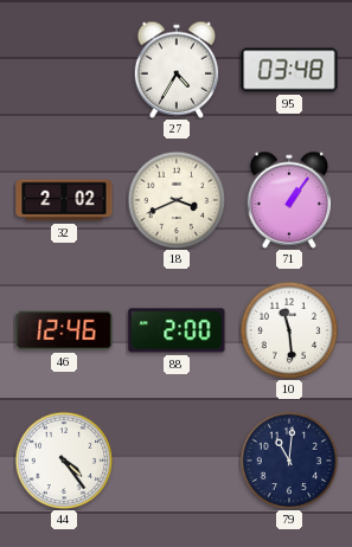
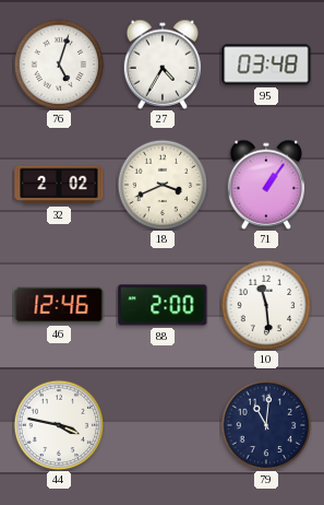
76: none -> 5:03 (59, 64)
44: 4:24 -> 3:47 (59, 425)
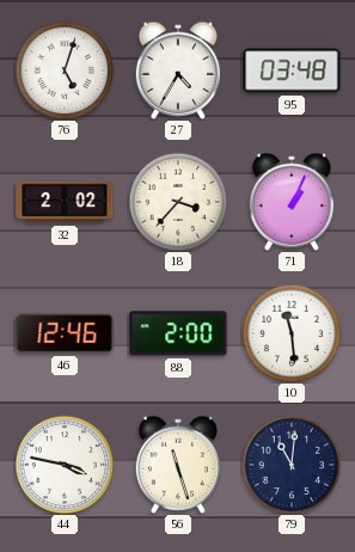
18: 3:41 -> 3:37 (178, 202)
71: 1:06 -> 1:04 (292, 202)
56: none -> 11:27 (178, 465)
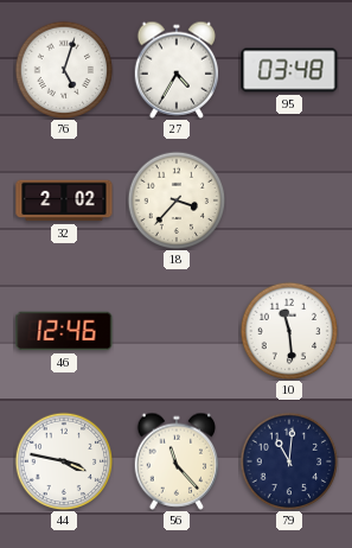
71: 1:04 -> none (292, 202)
88: 2:00 -> none (178, 333)
56: 11:27 -> 11:23 (177, 461)
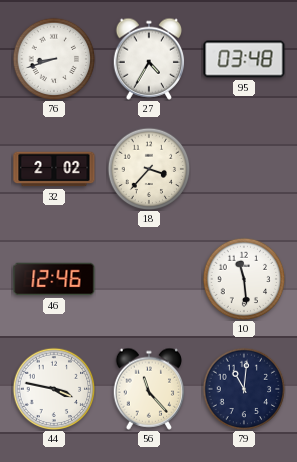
76: 5:03 -> 8:42 (54, 59)
